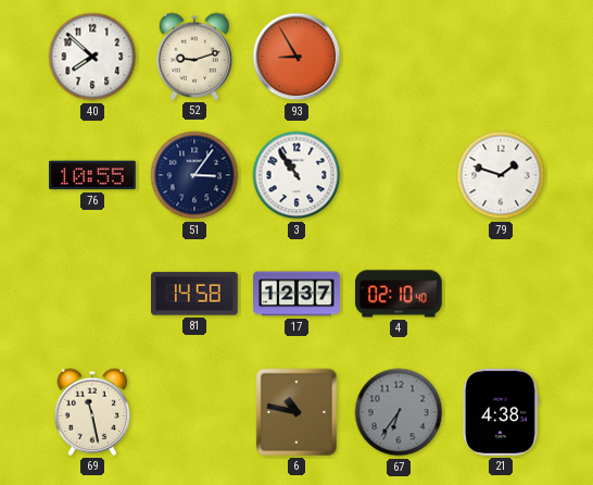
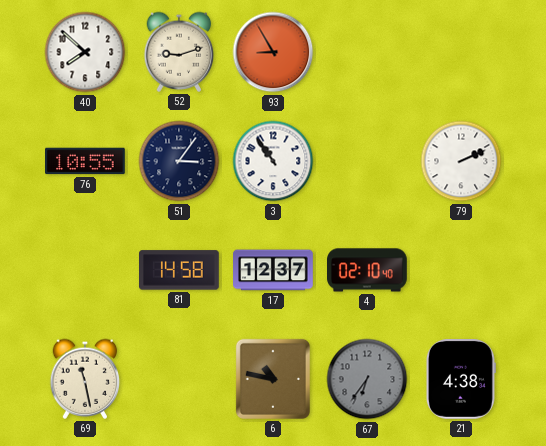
79: 1:48 -> 2:11 (461, 161)
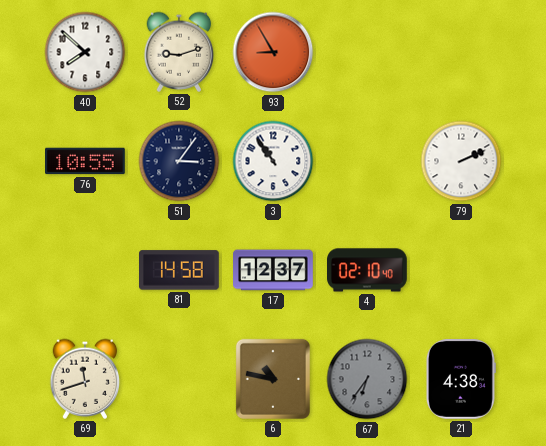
69: 11:28 -> 11:42 (85, 379)
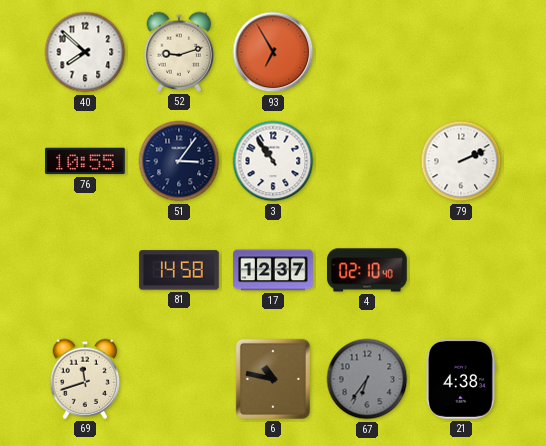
93: 8:55 -> 6:55 (273, 52)
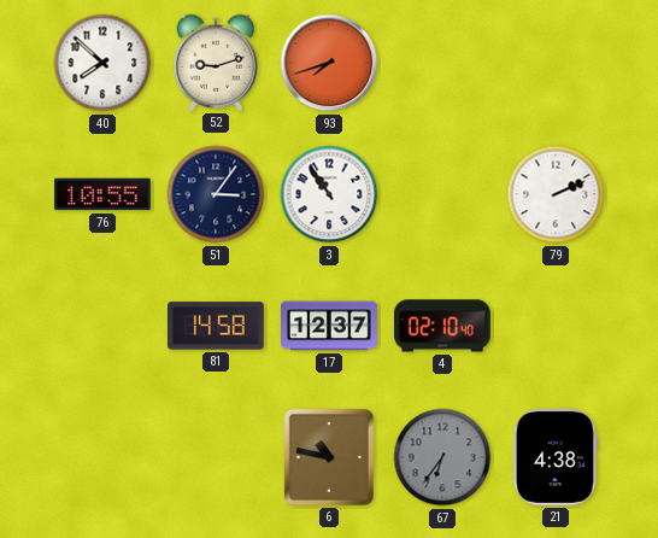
93: 6:55 -> 7:42 (329, 63)
69: 11:42 -> none (85, 379)
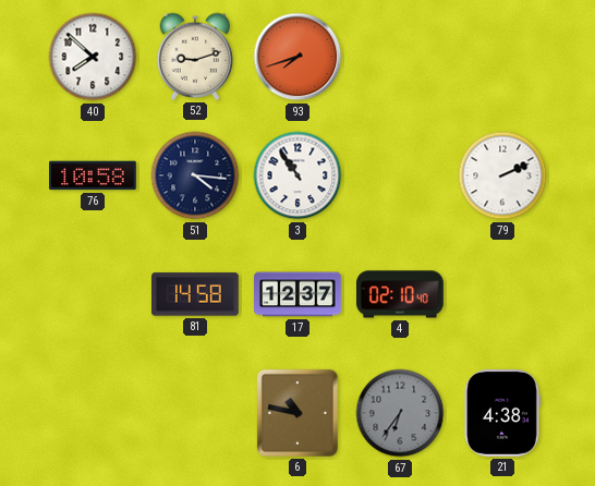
76: 10:55 -> 10:58 (93, 175)
51: 3:06 -> 4:16 (195, 175)
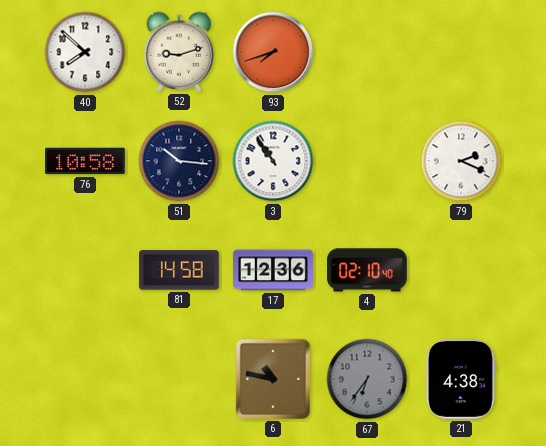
51: 4:16 -> 10:16 (179, 161)
79: 2:11 -> 2:19 (461, 161)
17: 12:37 -> 12:36 (273, 270)
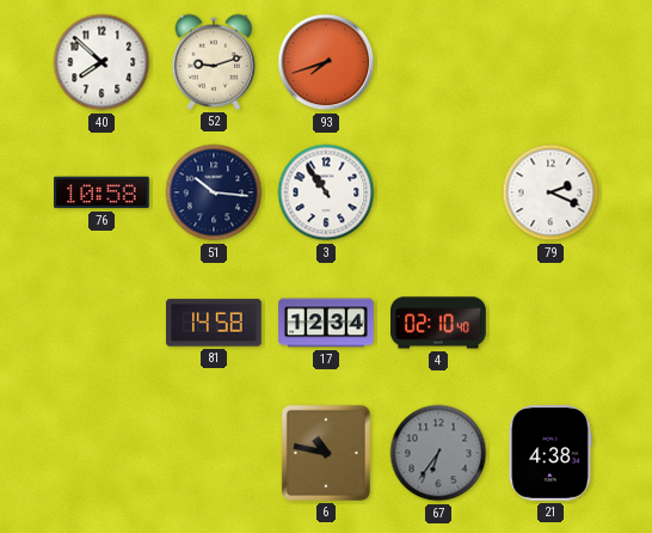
17: 12:36 -> 12:34 (326, 323)
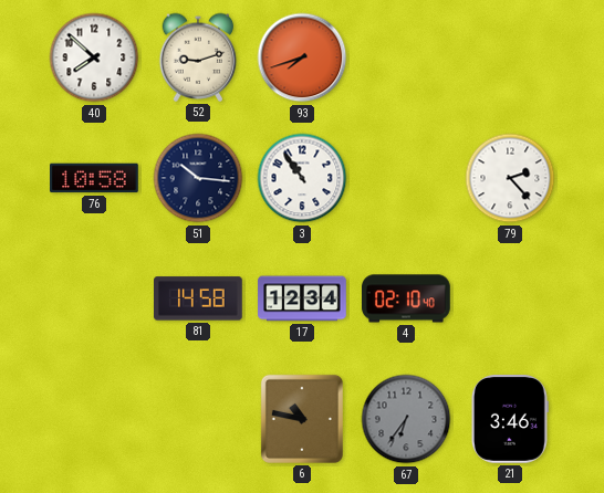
79: 2:19 -> 2:23 (510, 178)
21: 4:38 -> 3:46 (509, 419)
